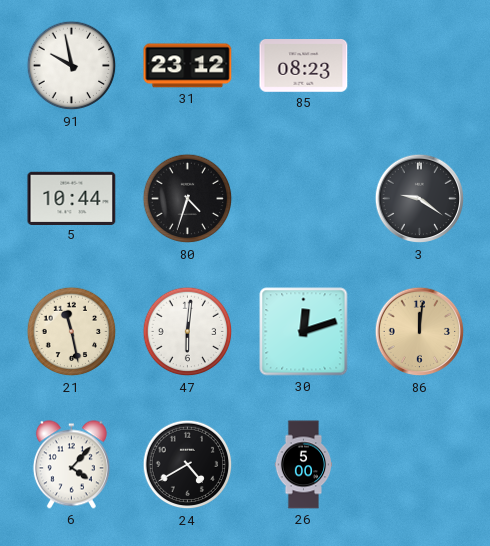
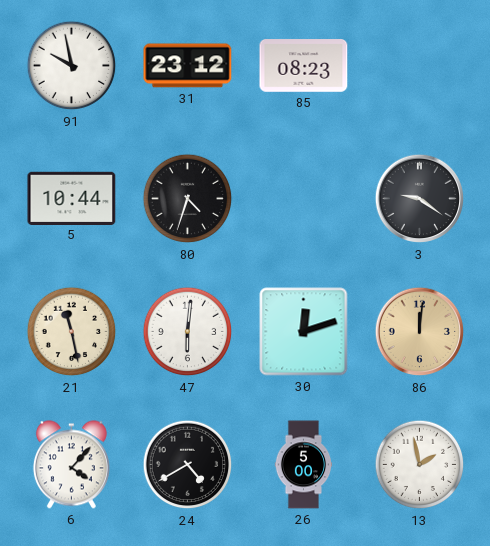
13: none -> 1:58 (420, 465)
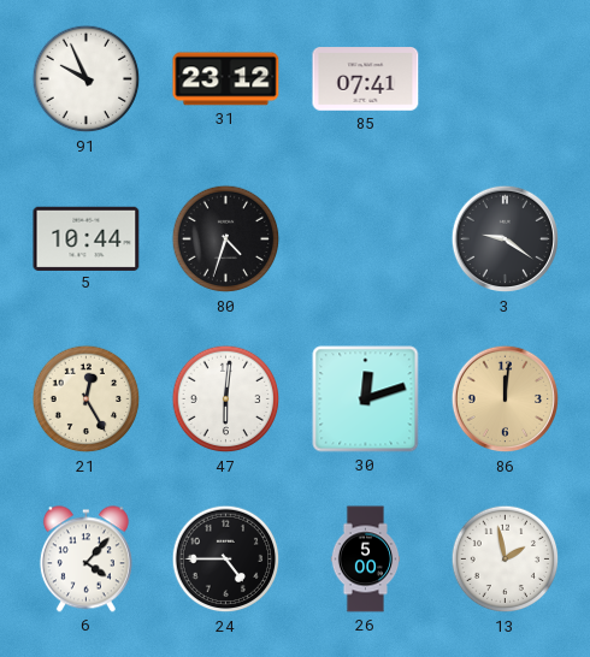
91: 9:58 -> 9:56 (87, 79)
85: 08:23 -> 07:41 (366, 79)
21: 11:28 -> 12:25 (87, 399)
24: 4:40 -> 4:45 (226, 560)
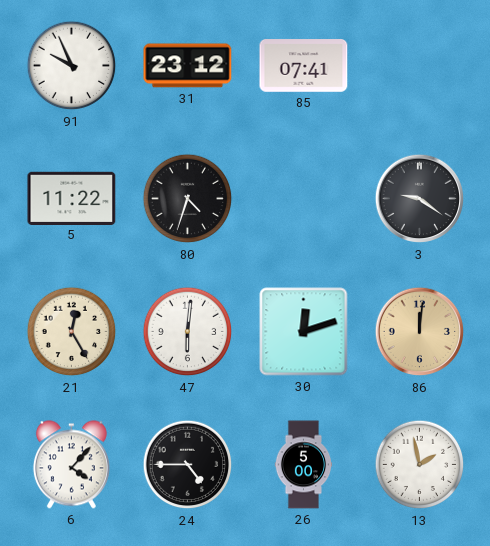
5: 10:44 -> 11:22 (72, 198)
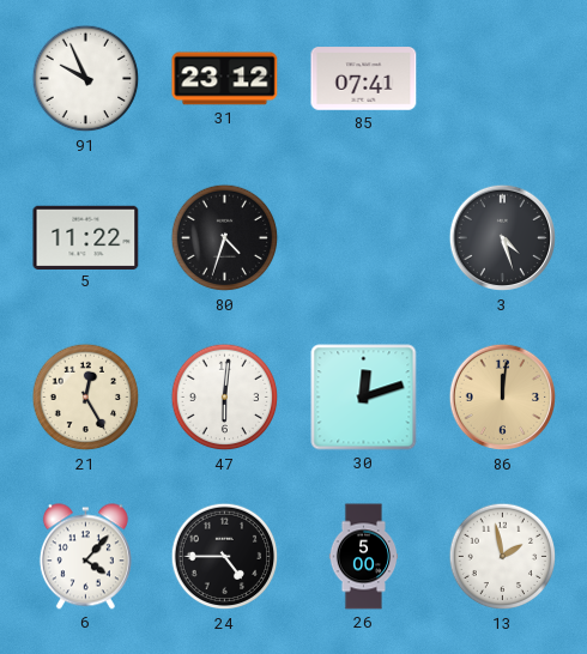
3: 9:21 -> 4:27 (503, 238)
